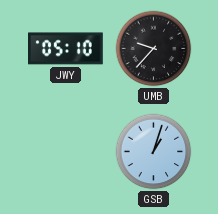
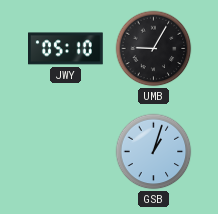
UMB: 9:37 -> 9:05 (154, 49)
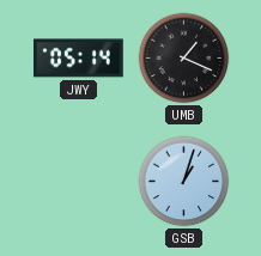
JWY: 05:10 -> 05:14 (79, 59)
UMB: 9:05 -> 1:19 (184, 59)
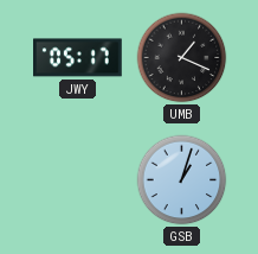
JWY: 05:14 -> 05:17 (78, 58)
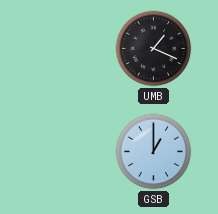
JWY: 05:17 -> none (78, 58)
GSB: 1:03 -> 1:00 (154, 152)
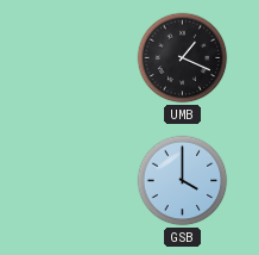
GSB: 1:00 -> 4:00 (183, 181)
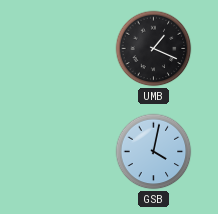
GSB: 4:00 -> 4:02 (154, 152)
